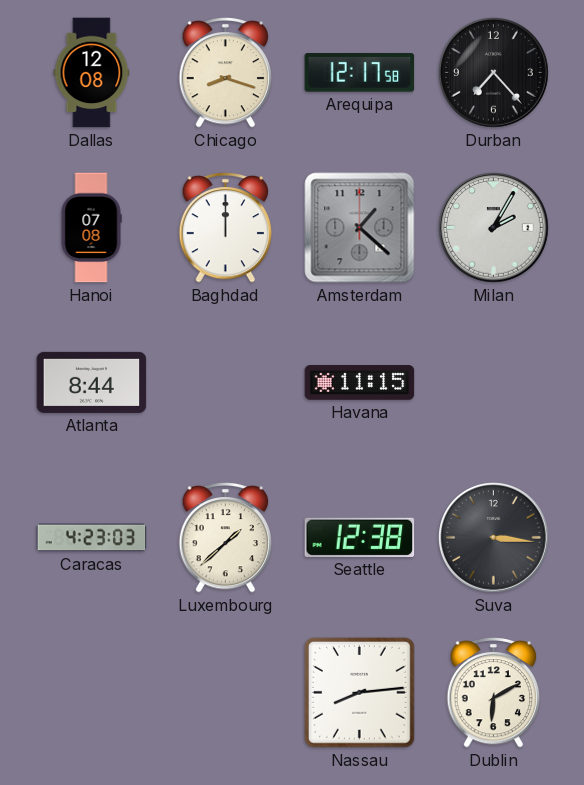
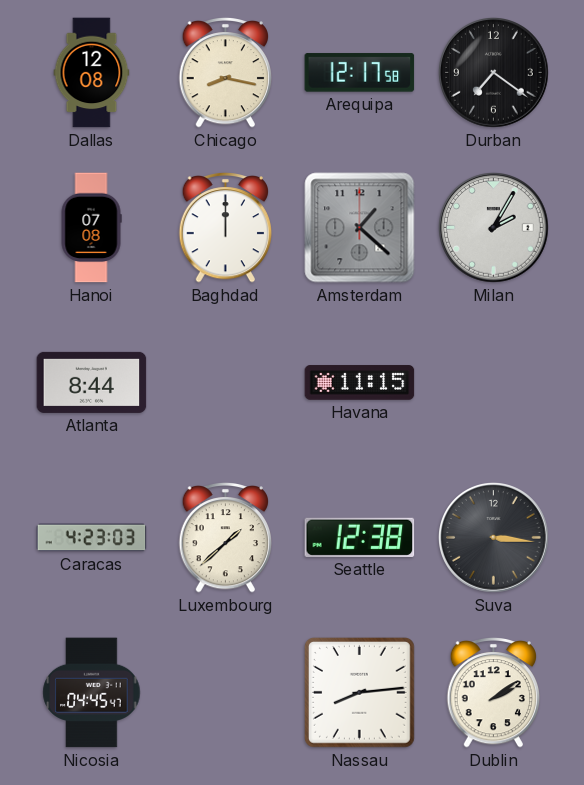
Chicago: 8:18 -> 8:17 (225, 72)
Durban: 7:23 -> 7:21 (494, 73)
Nicosia: none -> 04:45 (92, 693)
Dublin: 6:10 -> 2:09 (493, 692)
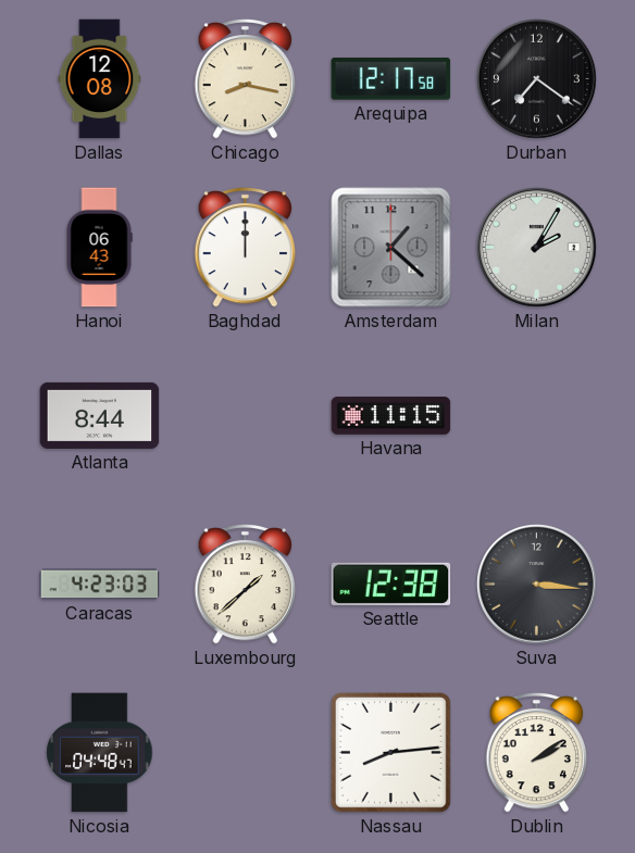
Hanoi: 07:08 -> 06:43 (99, 248)
Nicosia: 04:45 -> 04:48 (100, 753)
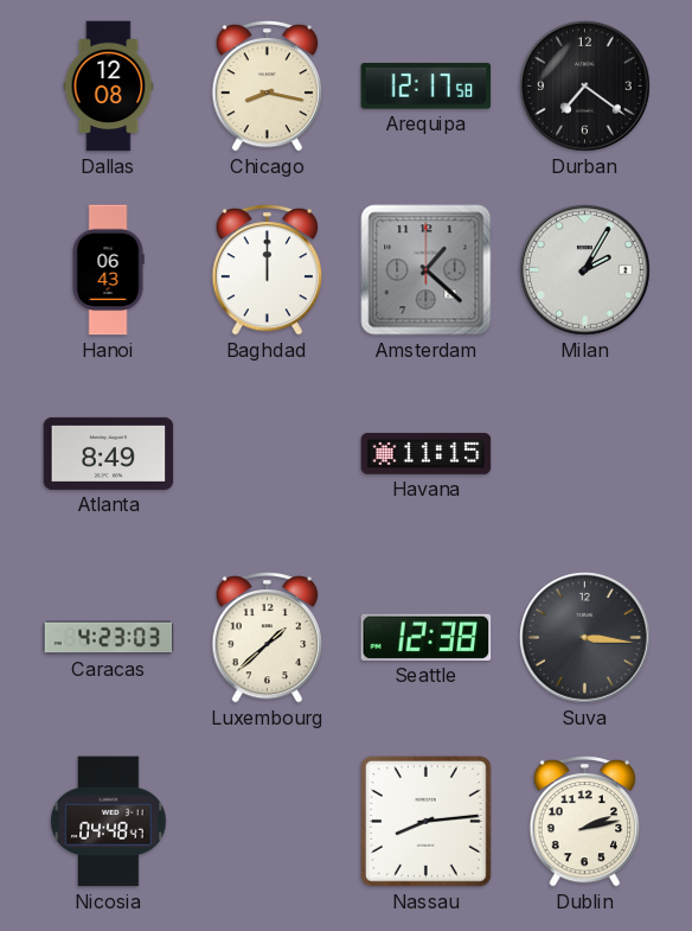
Atlanta: 8:44 -> 8:49 (109, 453)
Dublin: 2:09 -> 2:13 (584, 821)
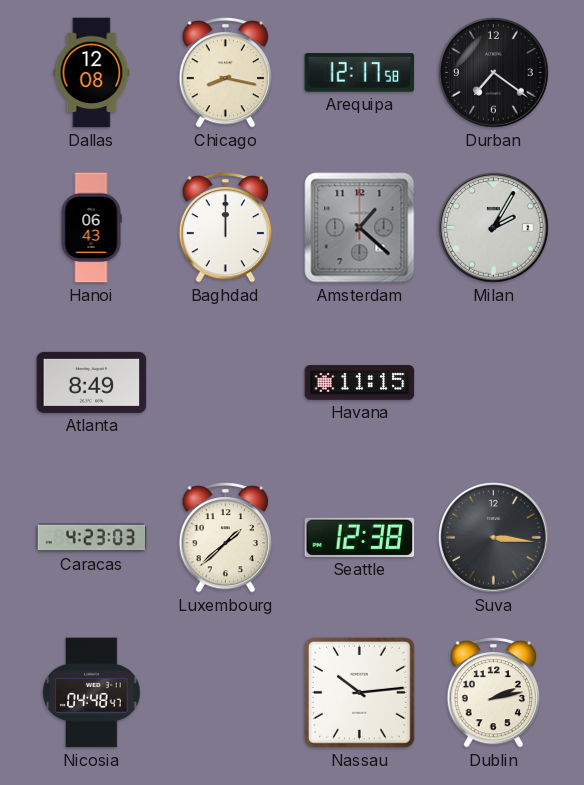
Nassau: 8:14 -> 10:14 (359, 692)
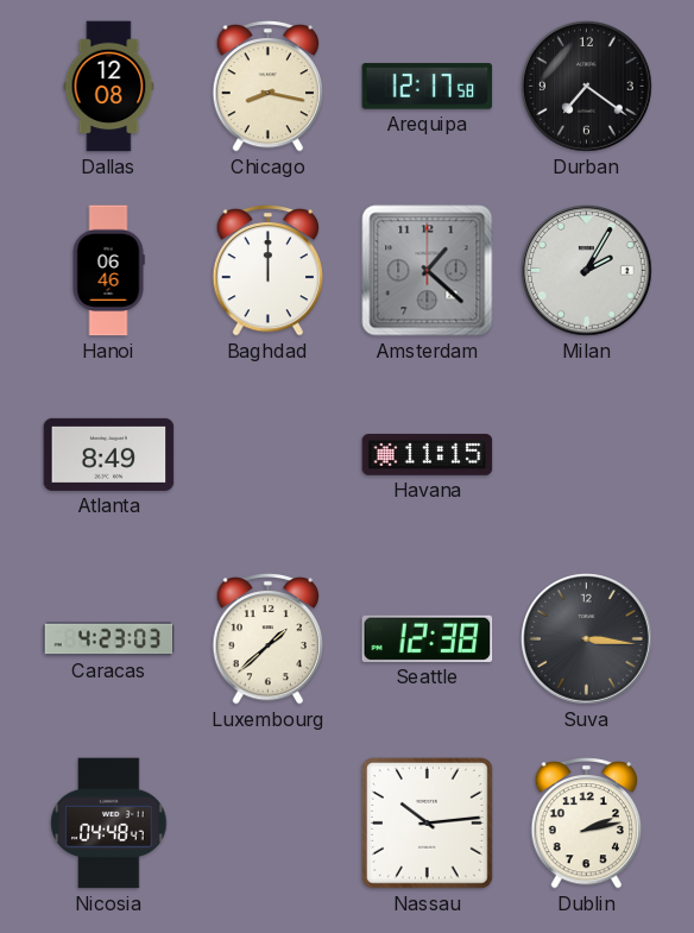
Hanoi: 06:43 -> 06:46 (108, 271)
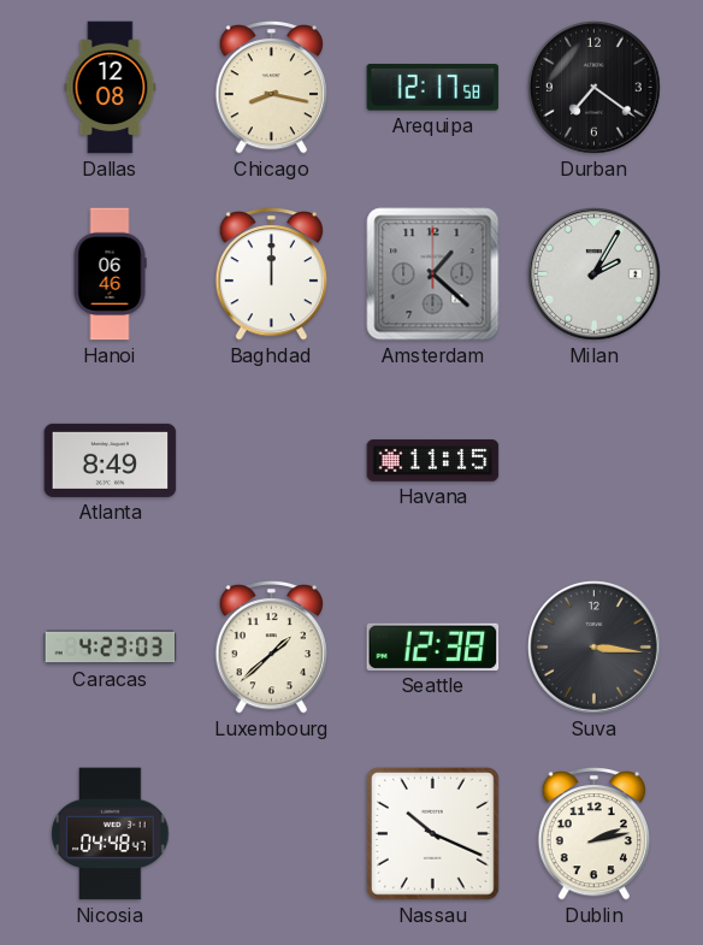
Nassau: 10:14 -> 10:19 (432, 833)
